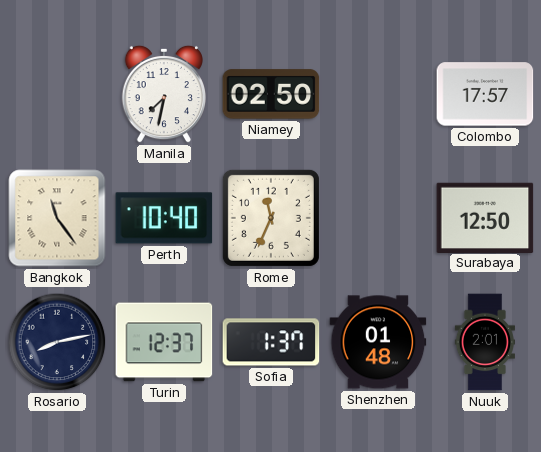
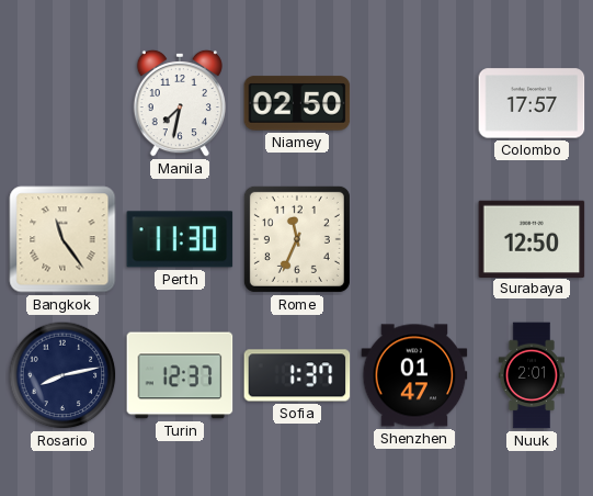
Perth: 10:40 -> 11:30 (180, 239)
Shenzhen: 01:48 -> 01:47 (414, 375)
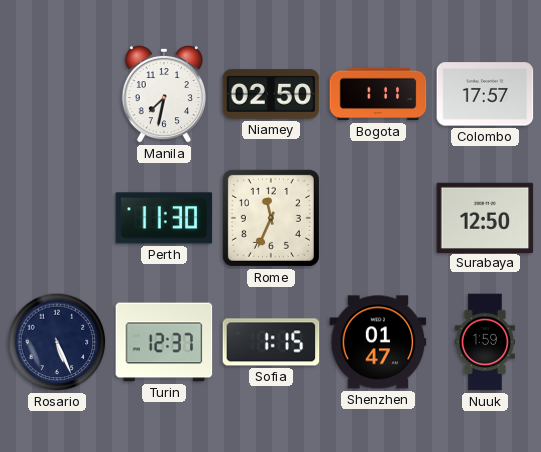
Bogota: none -> 1:11 (378, 94)
Bangkok: 11:24 -> none (62, 239)
Rosario: 8:13 -> 5:26 (57, 342)
Sofia: 1:37 -> 1:15 (271, 342)
Nuuk: 2:01 -> 1:59 (484, 342)
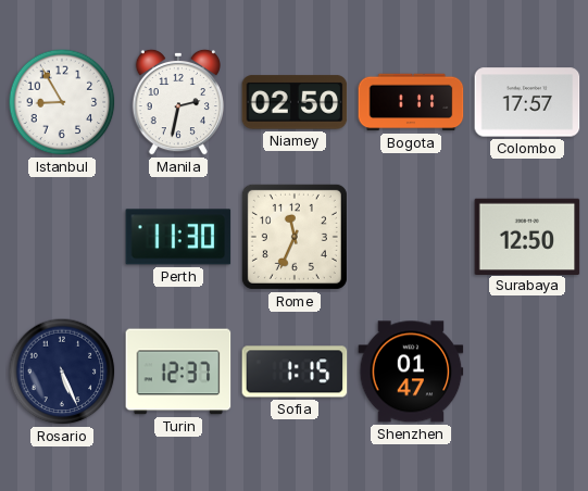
Istanbul: none -> 8:55 (62, 102)
Manila: 7:32 -> 2:32 (177, 102)
Nuuk: 1:59 -> none (484, 342)
